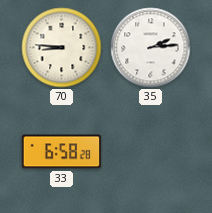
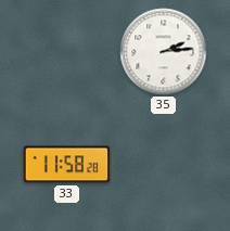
70: 8:46 -> none (62, 48)
33: 6:58 -> 11:58 (67, 165)
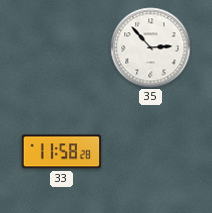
35: 2:14 -> 2:53 (151, 48)
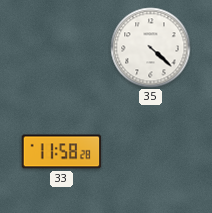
35: 2:53 -> 4:22 (151, 48)
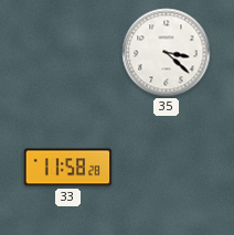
35: 4:22 -> 3:22 (167, 53)
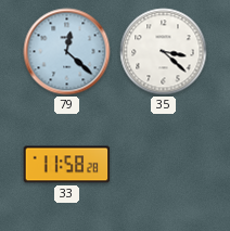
79: none -> 12:22 (67, 52)
